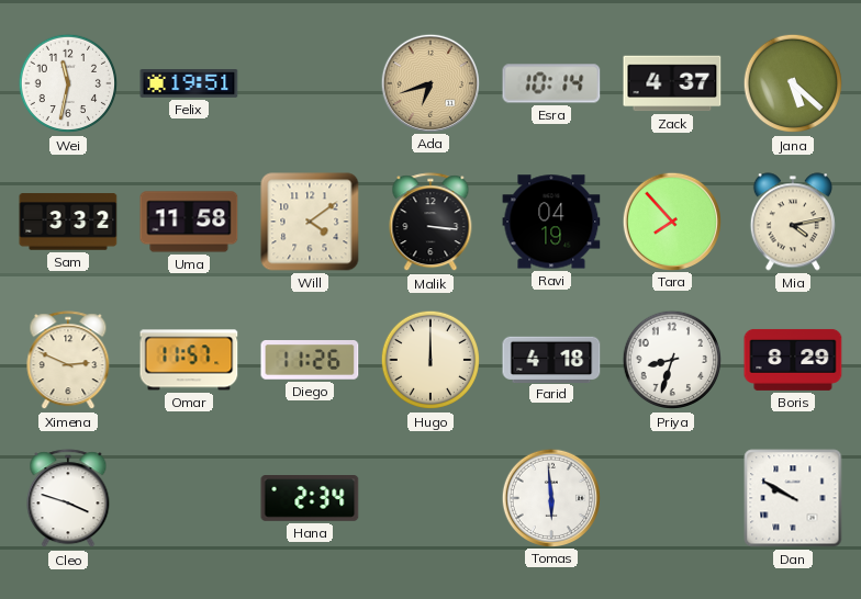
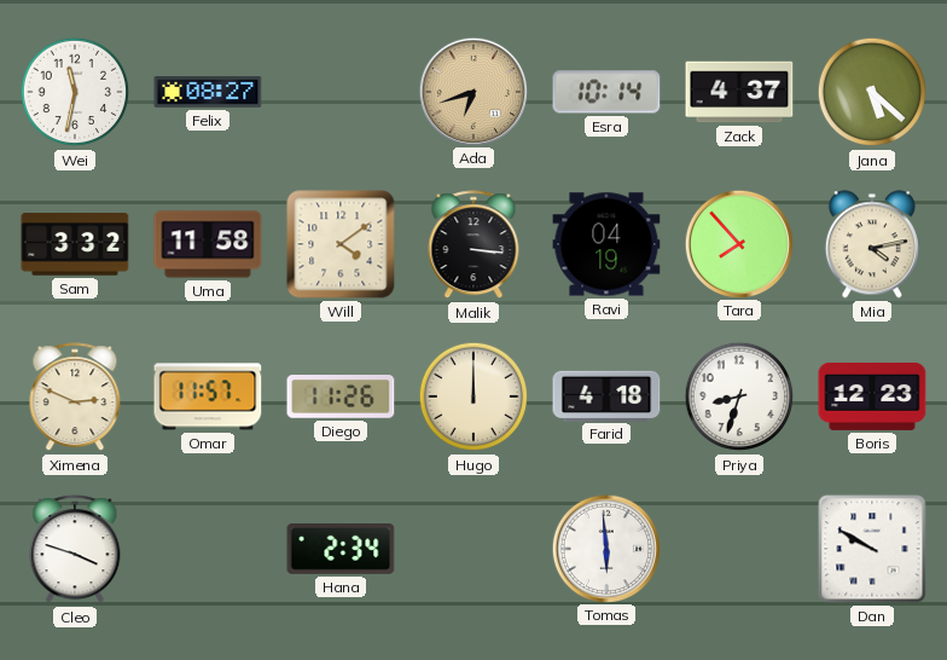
Felix: 19:51 -> 08:27 (208, 93)
Boris: 8:29 -> 12:23 (872, 396)
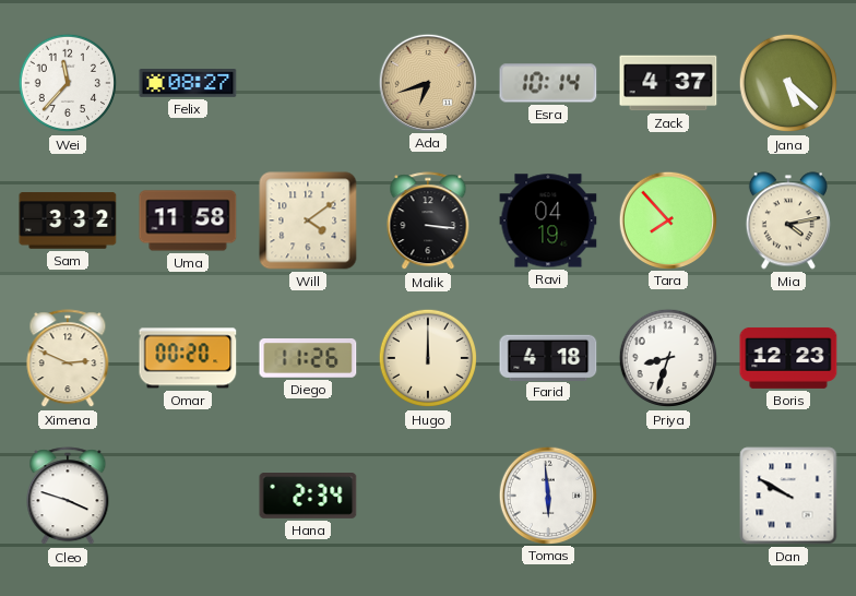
Wei: 11:32 -> 11:37 (68, 83)
Omar: 11:57 -> 00:20 (188, 358)
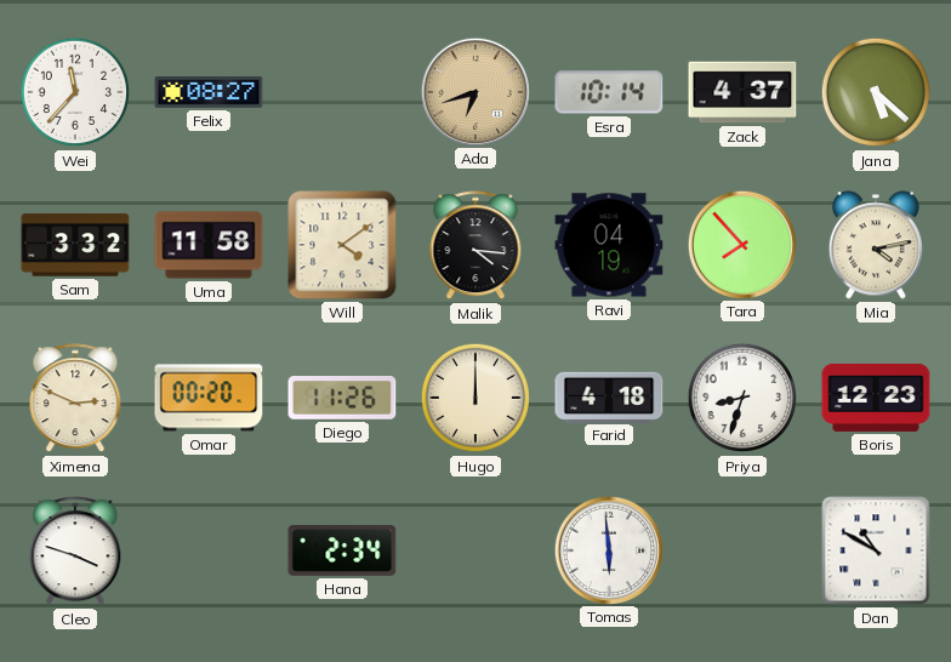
Malik: 3:16 -> 4:16 (475, 246)
Dan: 9:50 -> 10:50 (876, 550)
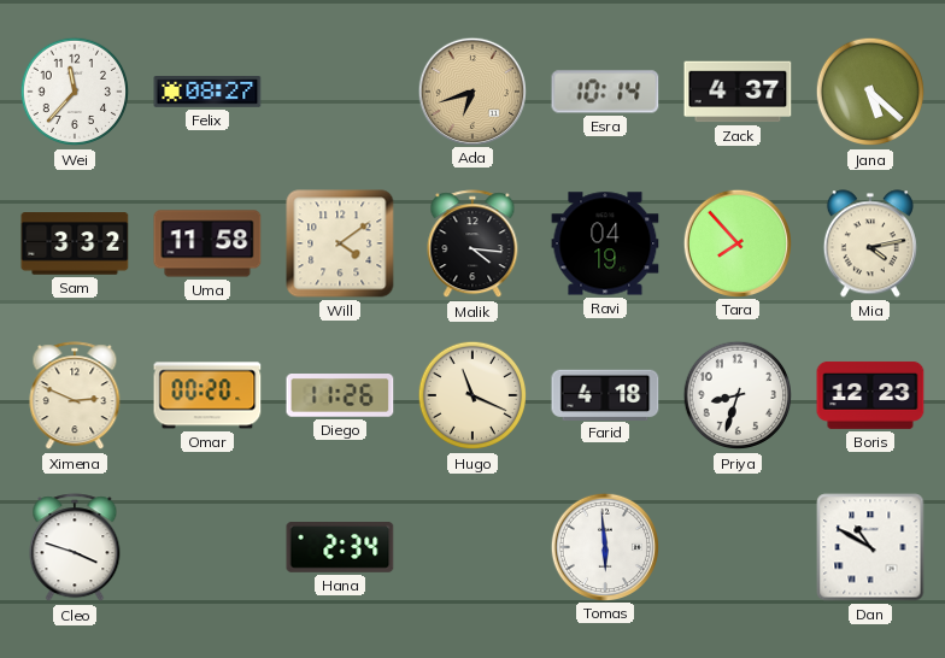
Hugo: 12:00 -> 11:19 (472, 395)
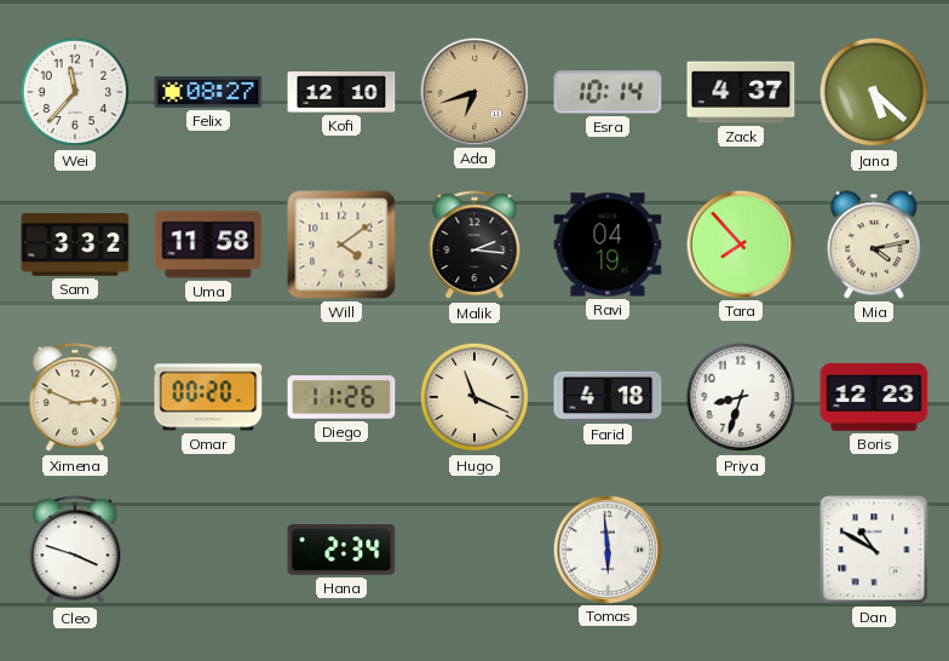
Kofi: none -> 12:10 (341, 92)
Malik: 4:16 -> 2:16 (475, 246)
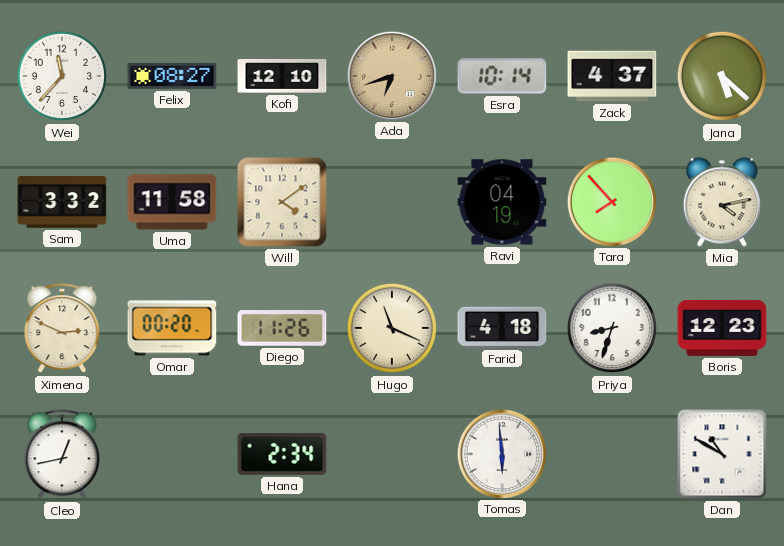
Malik: 2:16 -> none (475, 246)
Cleo: 3:48 -> 12:43 (62, 455)
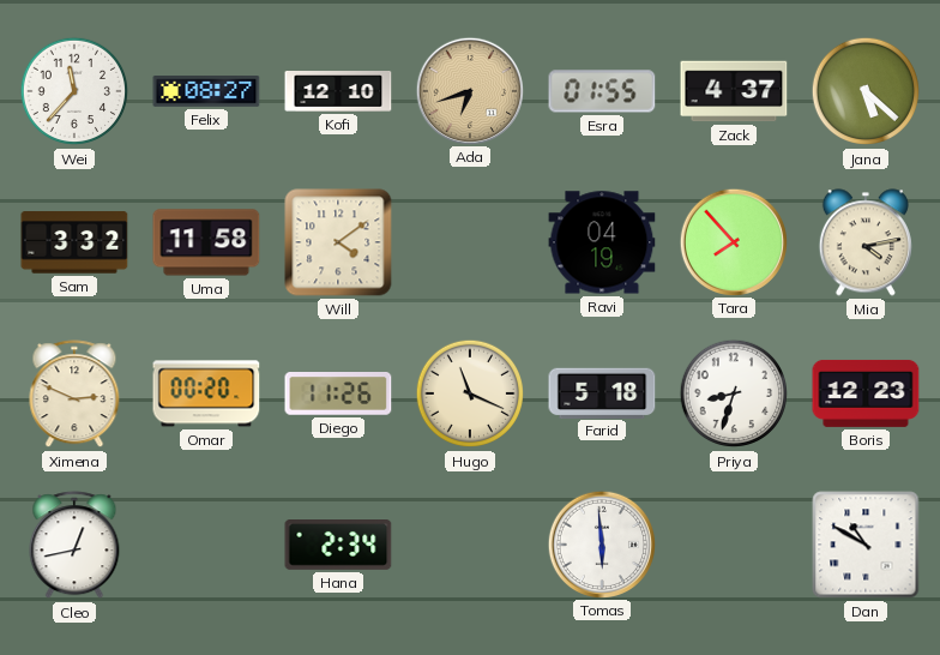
Esra: 10:14 -> 01:55 (602, 91)
Farid: 4:18 -> 5:18 (602, 392)
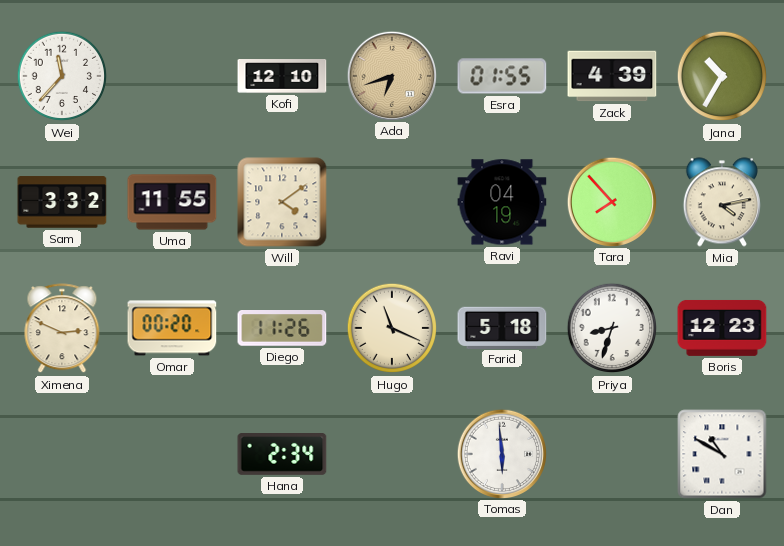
Felix: 08:27 -> none (206, 92)
Zack: 4:37 -> 4:39 (612, 76)
Jana: 5:22 -> 10:35 (722, 76)
Uma: 11:58 -> 11:55 (172, 202)
Cleo: 12:43 -> none (74, 546)
